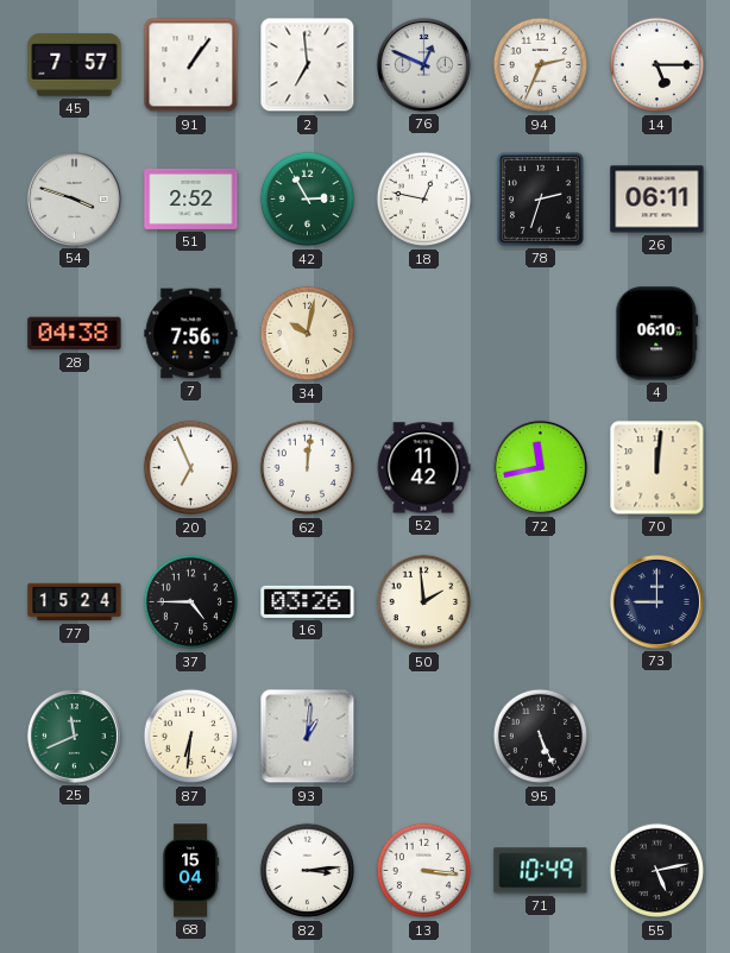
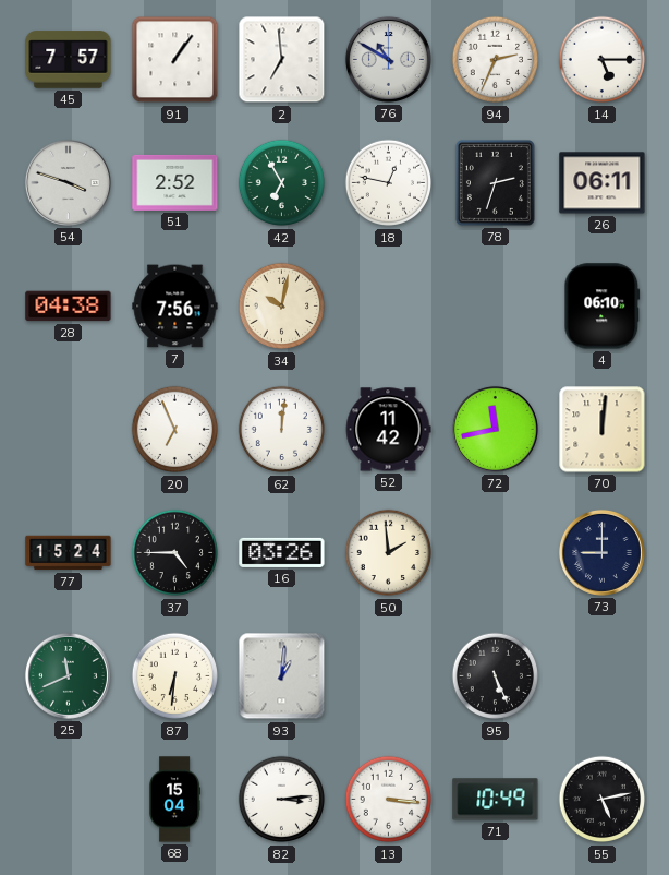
76: 12:49 -> 10:50 (388, 59)
42: 2:55 -> 6:55 (282, 183)
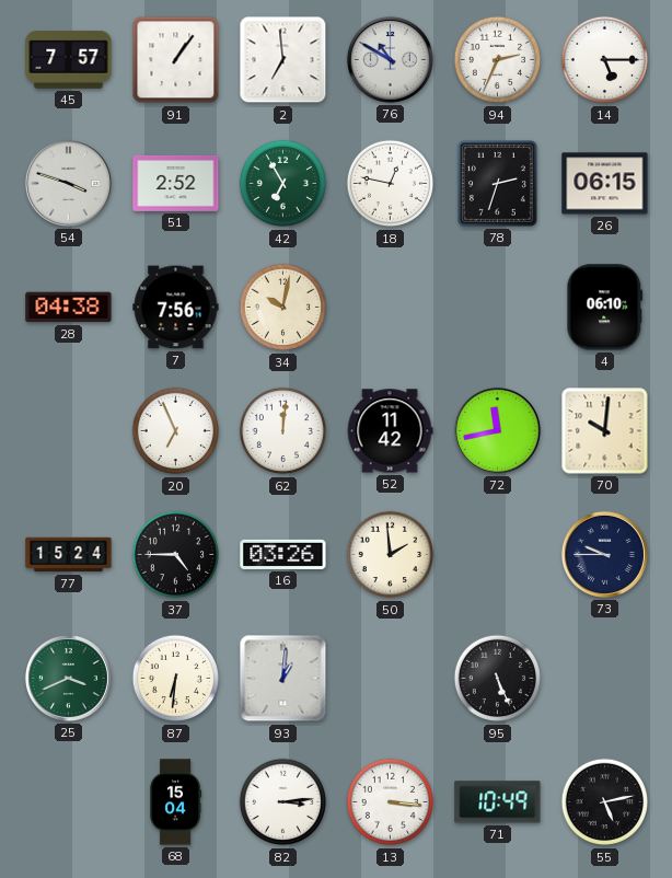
26: 06:11 -> 06:15 (605, 184)
70: 12:01 -> 10:01 (605, 431)
73: 9:00 -> 9:45 (604, 554)
25: 11:41 -> 3:41 (68, 678)
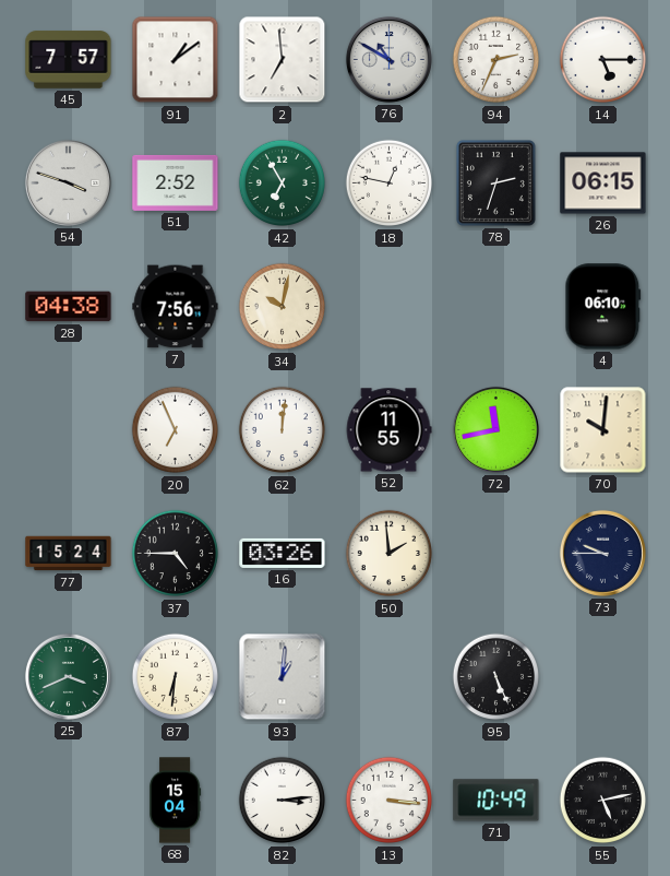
91: 1:06 -> 1:09 (176, 60)
52: 11:42 -> 11:55 (388, 430)
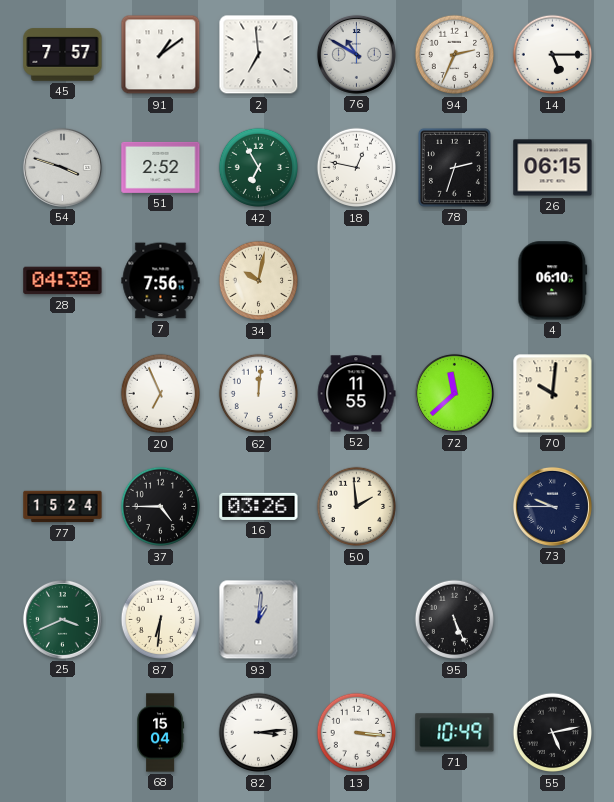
72: 11:43 -> 11:38 (454, 393)
